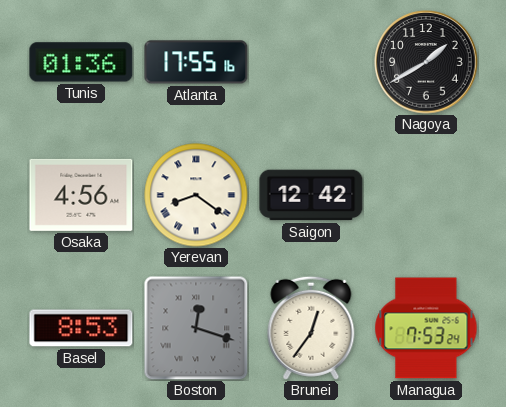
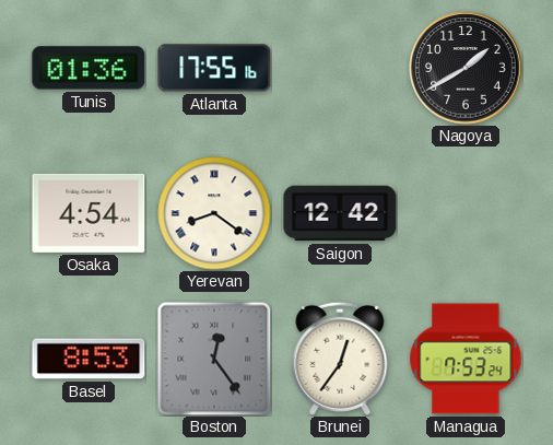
Osaka: 4:56 -> 4:54 (89, 213)
Boston: 12:18 -> 12:24 (214, 359)
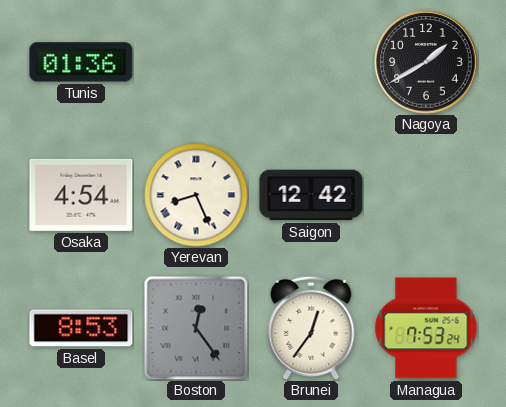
Atlanta: 17:55 -> none (214, 68)
Yerevan: 8:21 -> 8:26 (196, 195)
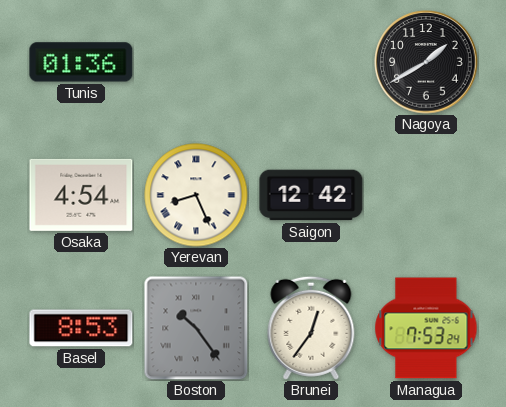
Boston: 12:24 -> 10:24 (196, 328)
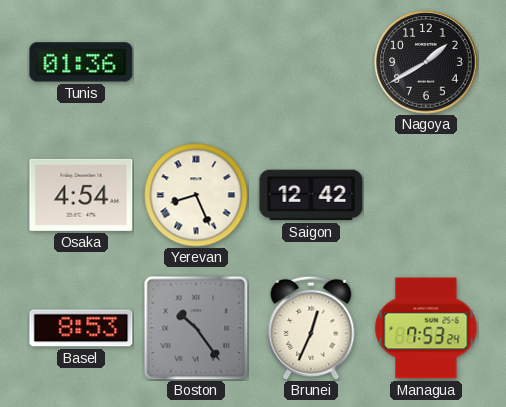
Brunei: 12:36 -> 12:34 (311, 328)
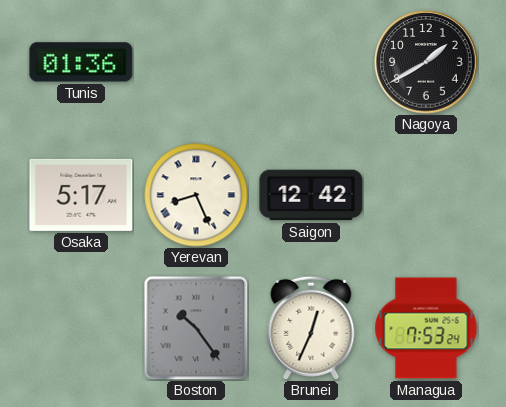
Osaka: 4:54 -> 5:17 (81, 195)
Basel: 8:53 -> none (81, 328)
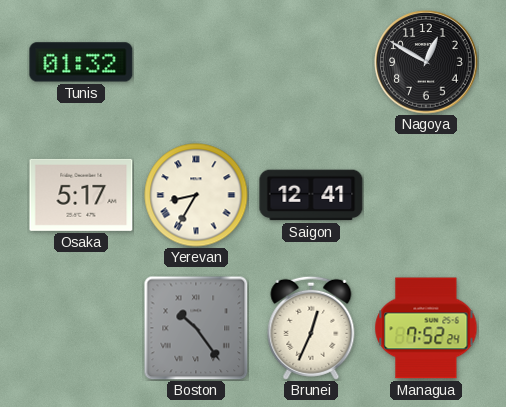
Tunis: 01:36 -> 01:32 (81, 62)
Nagoya: 1:40 -> 12:50 (426, 62)
Yerevan: 8:26 -> 8:35 (196, 195)
Saigon: 12:42 -> 12:41 (311, 195)
Managua: 7:53 -> 7:52 (426, 328)
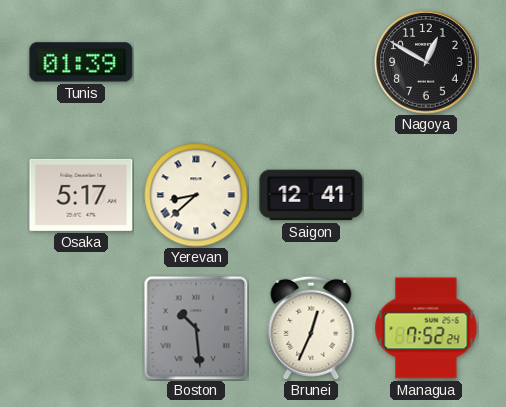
Tunis: 01:32 -> 01:39 (81, 62)
Yerevan: 8:35 -> 8:38 (196, 195)
Boston: 10:24 -> 10:29 (196, 328)
